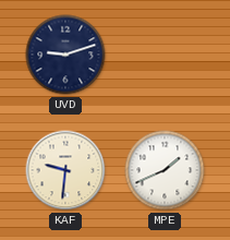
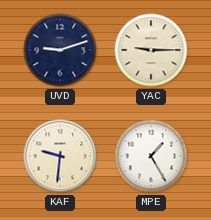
YAC: none -> 9:15 (151, 50)
MPE: 1:41 -> 1:25 (151, 156)
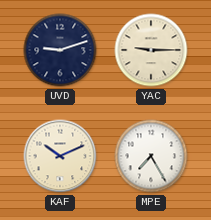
KAF: 9:31 -> 10:11 (60, 156)
MPE: 1:25 -> 7:25 (151, 156)
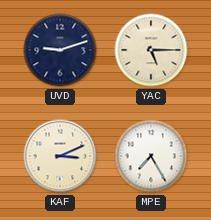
YAC: 9:15 -> 5:15 (151, 50)
KAF: 10:11 -> 3:11 (60, 156)
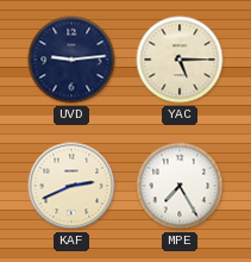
UVD: 9:12 -> 9:14 (71, 60)
KAF: 3:11 -> 2:41 (71, 186)
